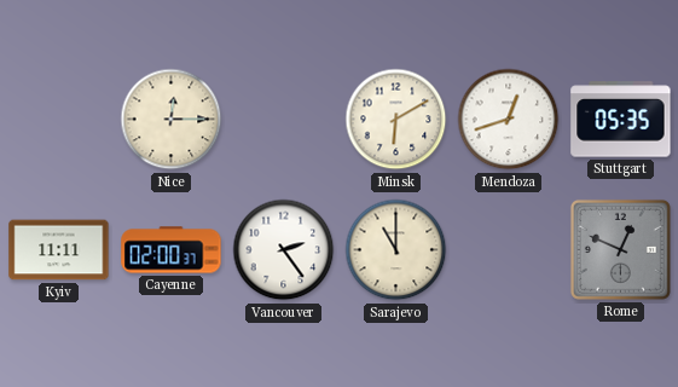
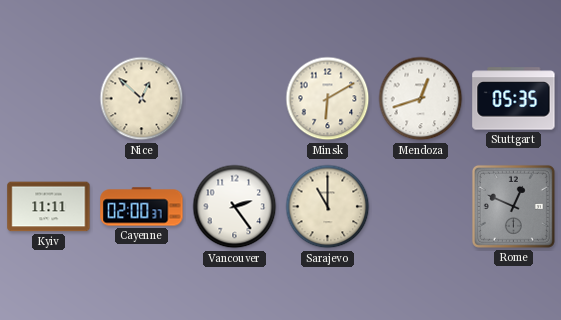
Nice: 12:15 -> 12:52 (142, 99)
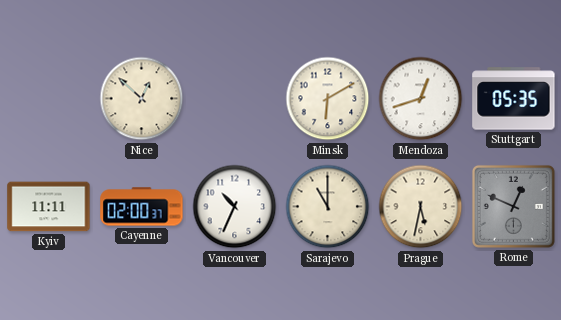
Vancouver: 2:24 -> 10:34 (235, 207)
Prague: none -> 5:32 (421, 207)
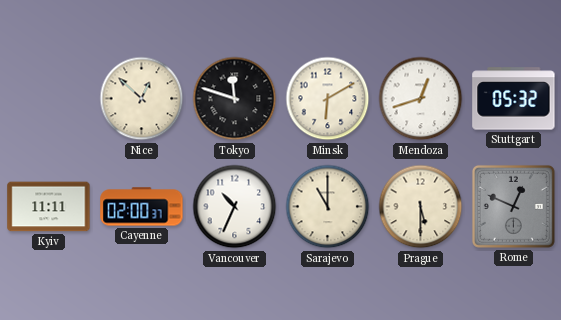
Tokyo: none -> 11:48 (235, 99)
Stuttgart: 05:35 -> 05:32 (514, 99)
Prague: 5:32 -> 5:30 (421, 207)
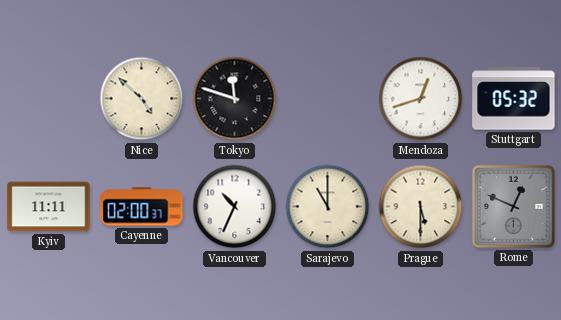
Nice: 12:52 -> 4:52 (142, 99)
Minsk: 6:10 -> none (328, 99)
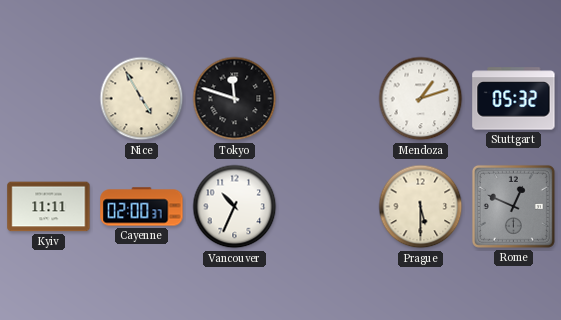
Nice: 4:52 -> 4:55 (142, 99)
Mendoza: 12:42 -> 1:12 (421, 99)
Sarajevo: 11:00 -> none (328, 207)
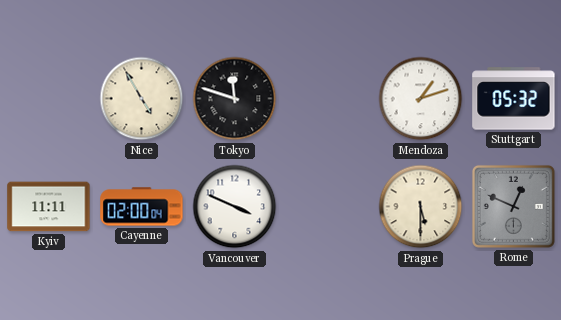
Cayenne: 02:00:37 -> 02:00:04 (142, 207)
Vancouver: 10:34 -> 3:49 (235, 207)
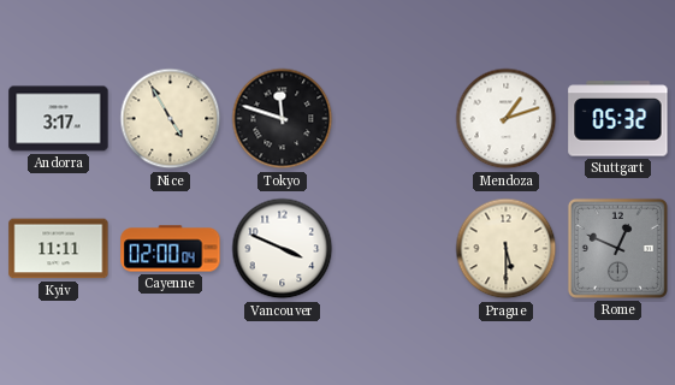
Andorra: none -> 3:17 (59, 119)
